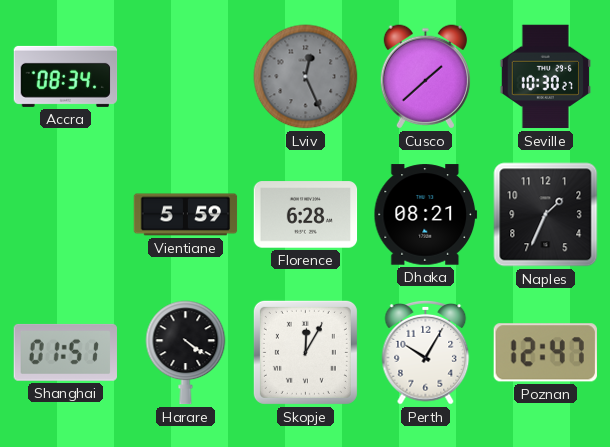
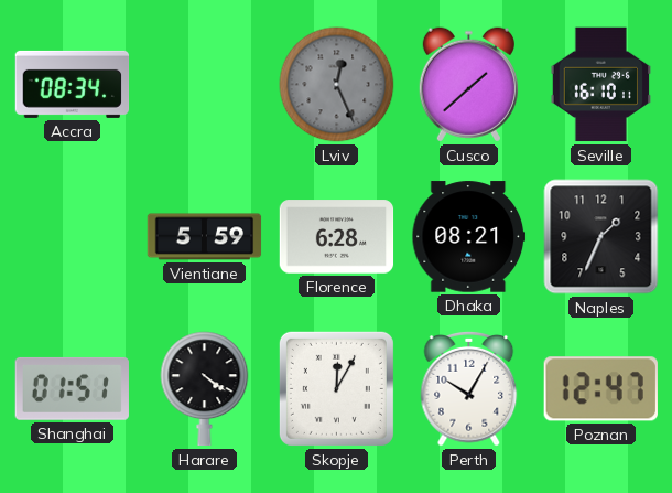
Seville: 10:30 -> 16:10 (600, 85)
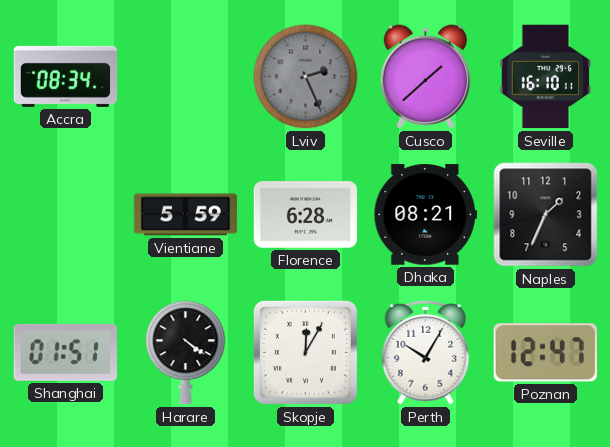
Lviv: 12:26 -> 2:26 (306, 77)
